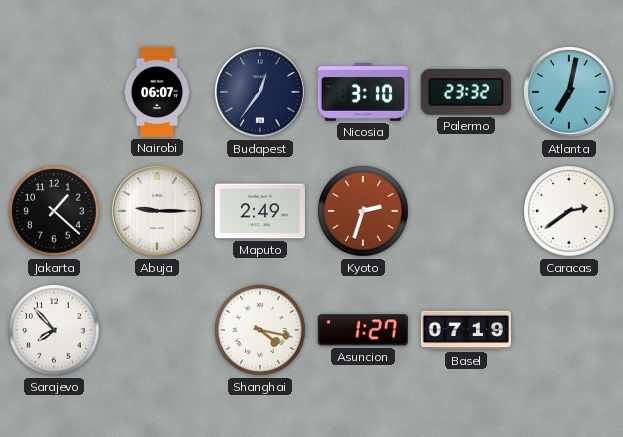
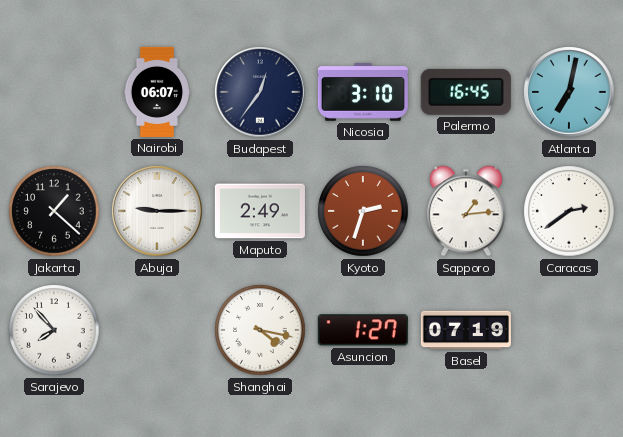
Palermo: 23:32 -> 16:45 (466, 92)
Sapporo: none -> 1:14 (466, 211)
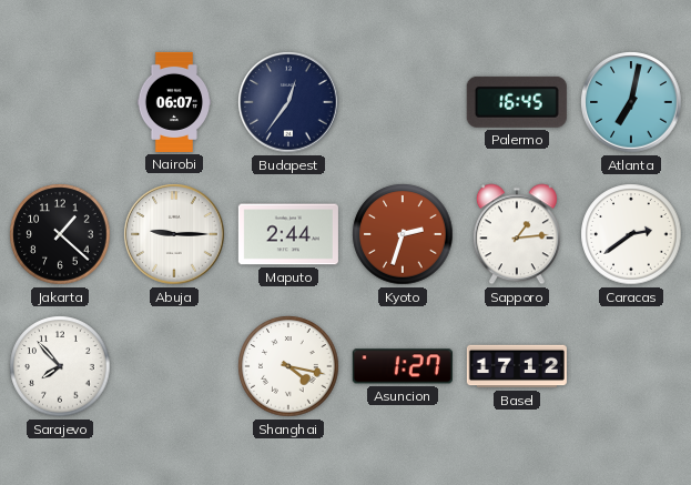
Nicosia: 3:10 -> none (363, 92)
Maputo: 2:49 -> 2:44 (288, 234)
Basel: 07:19 -> 17:12 (517, 366)
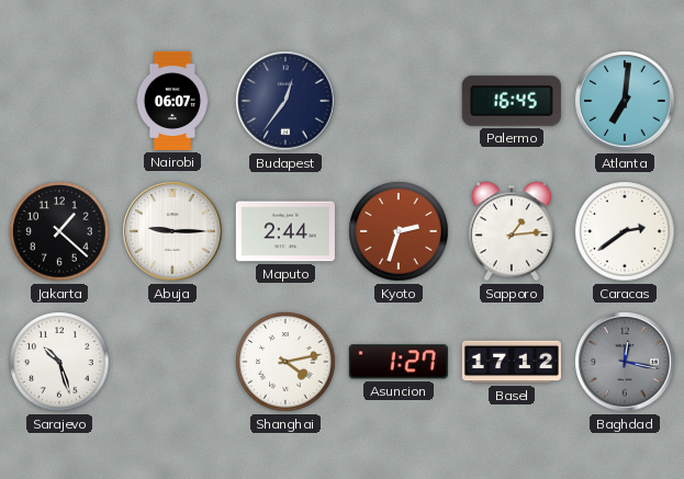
Atlanta: 7:02 -> 7:01 (625, 101)
Sarajevo: 7:53 -> 10:27 (59, 362)
Shanghai: 4:17 -> 4:13 (285, 362)
Baghdad: none -> 12:17 (625, 362)
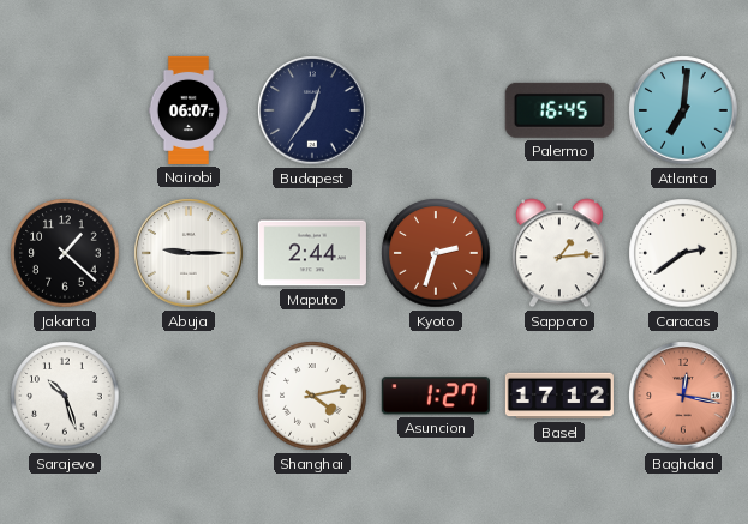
Baghdad dial: grey -> salmon (683, 396)
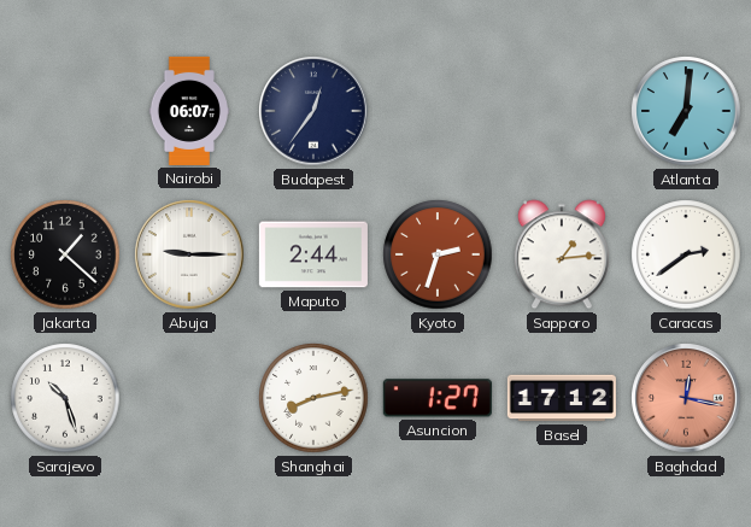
Palermo: 16:45 -> none (559, 110)
Shanghai: 4:13 -> 8:13 (313, 398)
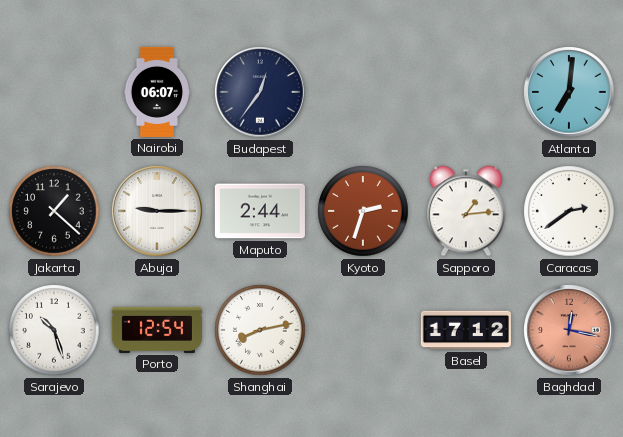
Porto: none -> 12:54 (157, 330)
Asuncion: 1:27 -> none (438, 398)
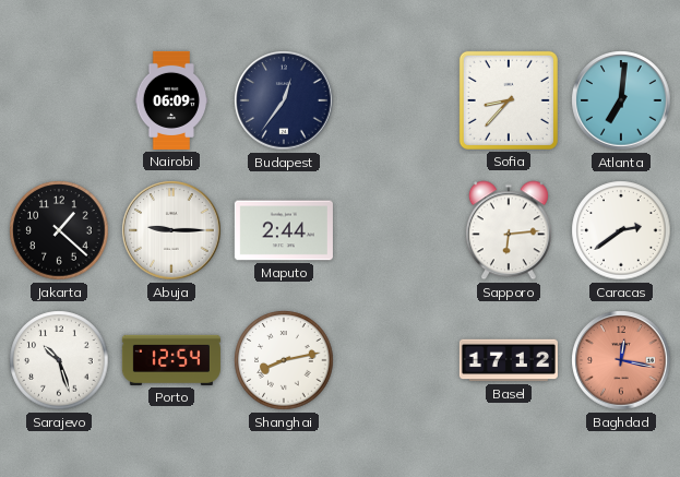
Nairobi: 06:07 -> 06:09 (171, 100)
Sofia: none -> 8:37 (509, 100)
Kyoto: 2:33 -> none (363, 211)
Sapporo: 1:14 -> 6:14 (509, 230)
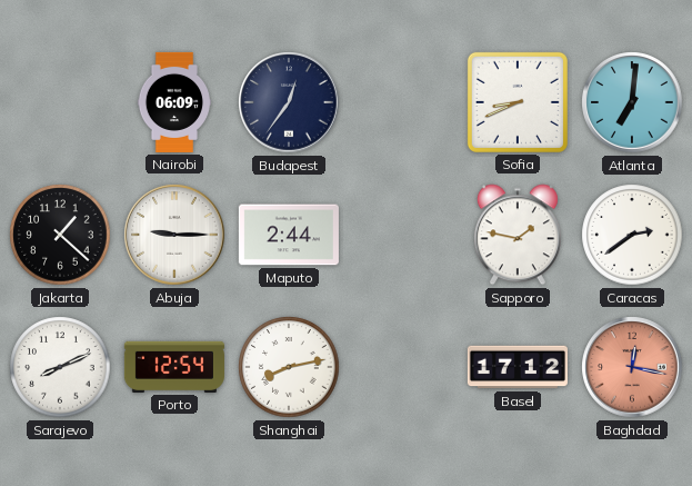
Sofia: 8:37 -> 8:41 (518, 102)
Sapporo: 6:14 -> 1:47 (518, 235)
Sarajevo: 10:27 -> 8:11 (60, 367)
